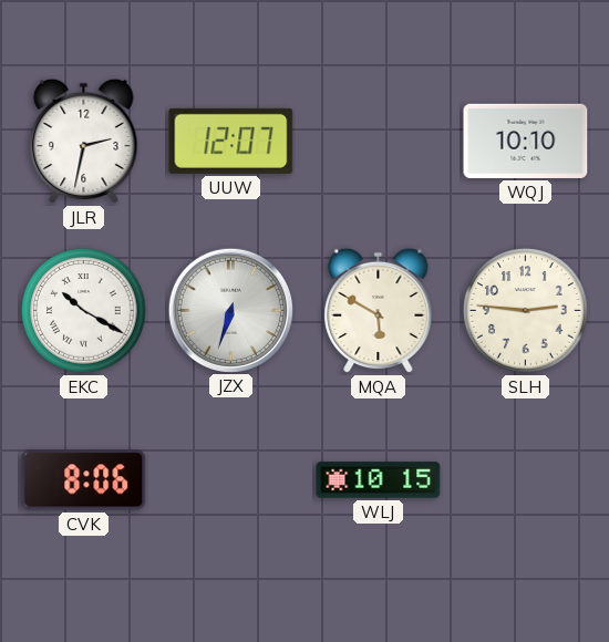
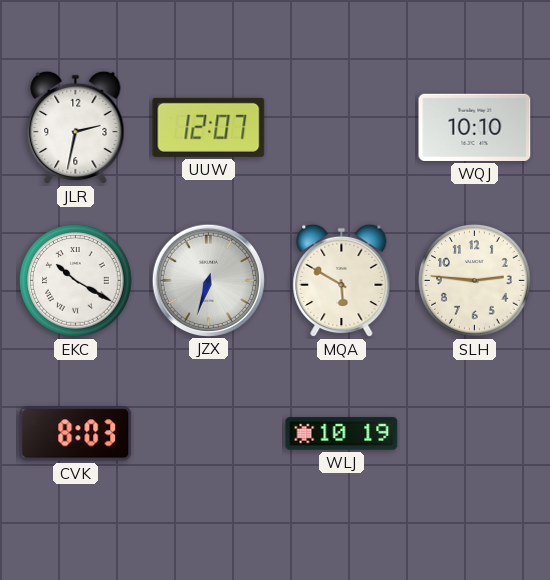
CVK: 8:06 -> 8:03 (76, 434)
WLJ: 10:15 -> 10:19 (342, 434)
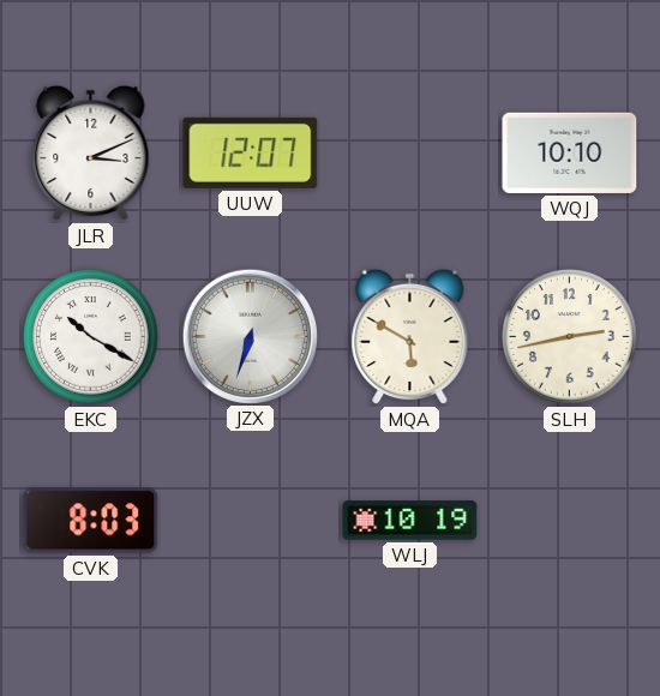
JLR: 2:32 -> 3:11 (91, 154)
SLH: 2:46 -> 2:43 (570, 337)
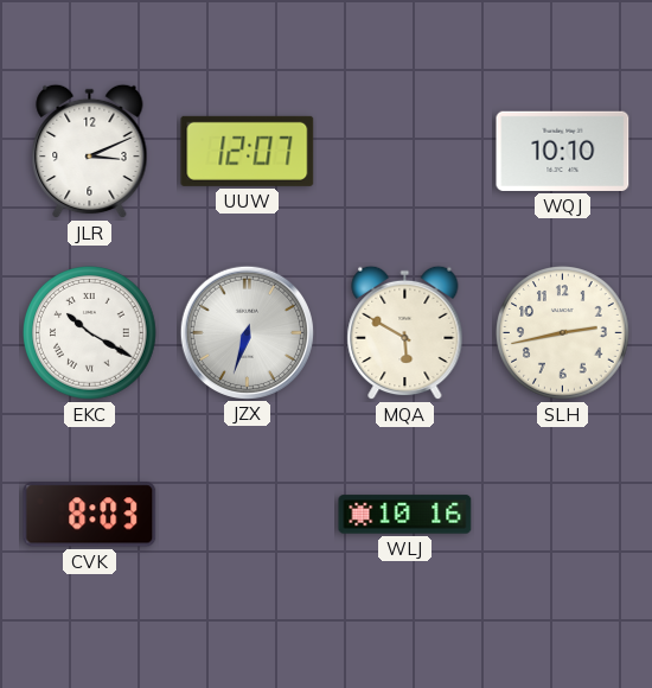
WLJ: 10:19 -> 10:16 (405, 515)
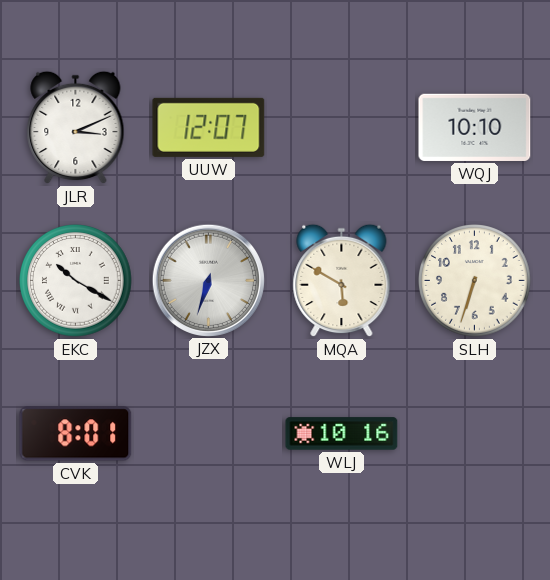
SLH: 2:43 -> 6:33 (475, 281)
CVK: 8:03 -> 8:01 (76, 434)
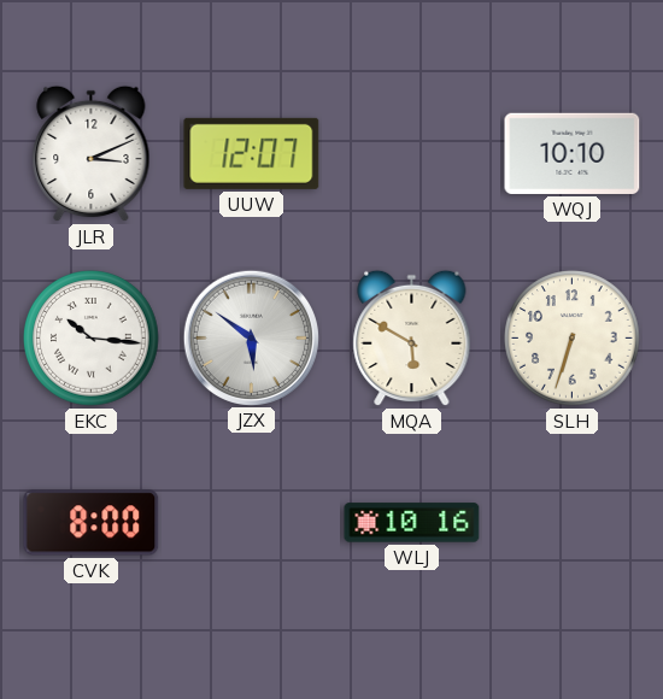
EKC: 10:20 -> 10:16 (92, 339)
JZX: 6:33 -> 5:51 (251, 337)
CVK: 8:01 -> 8:00 (92, 523)
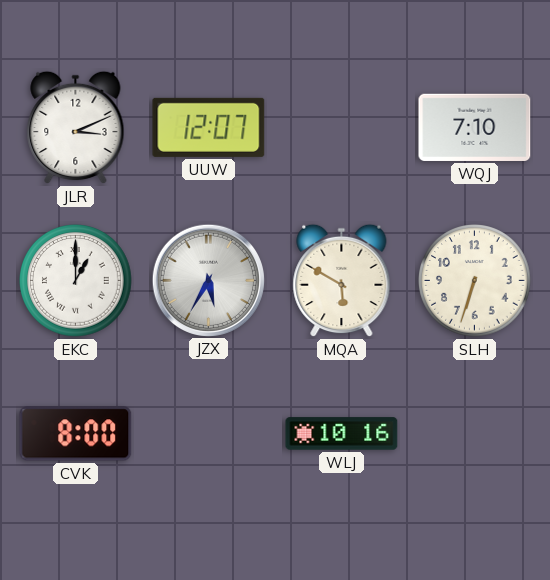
WQJ: 10:10 -> 7:10 (475, 127)
EKC: 10:16 -> 1:00 (76, 281)
JZX: 5:51 -> 5:35 (208, 280)
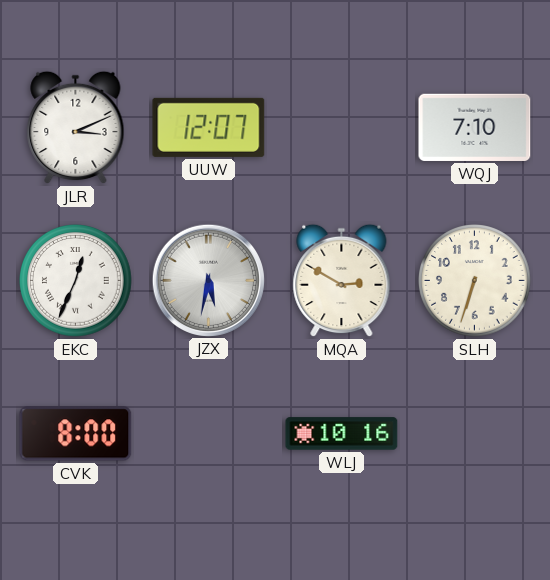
EKC: 1:00 -> 12:34 (76, 281)
JZX: 5:35 -> 5:32 (208, 280)
MQA: 5:50 -> 2:50 (342, 281)
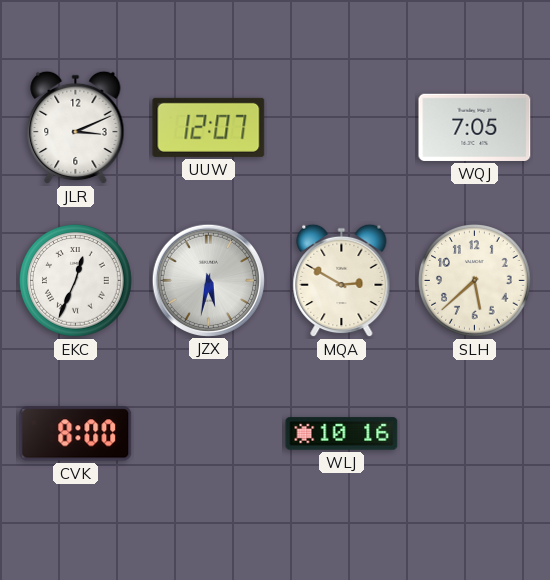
WQJ: 7:10 -> 7:05 (475, 127)
SLH: 6:33 -> 5:38 (475, 281)
